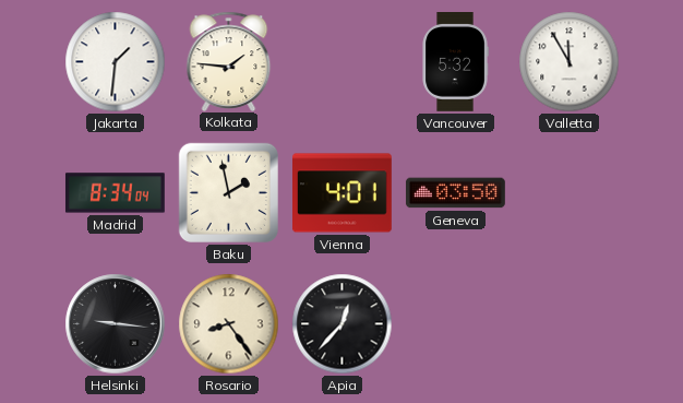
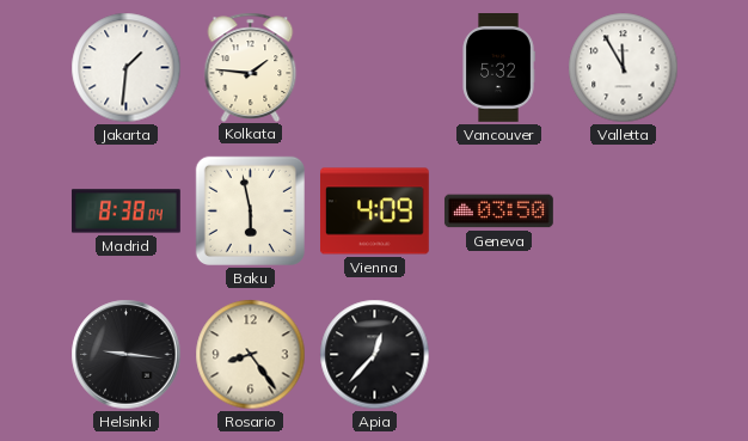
Madrid: 8:34 -> 8:38 (125, 212)
Baku: 1:58 -> 5:58 (250, 210)
Vienna: 4:01 -> 4:09 (375, 212)
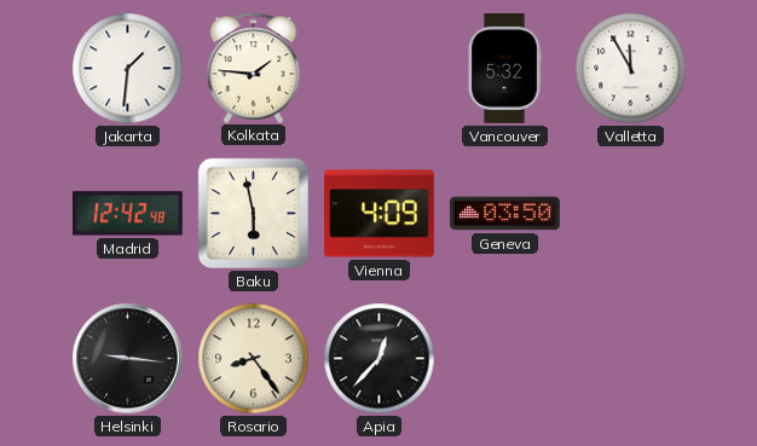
Madrid: 8:38 -> 12:42 (127, 214)
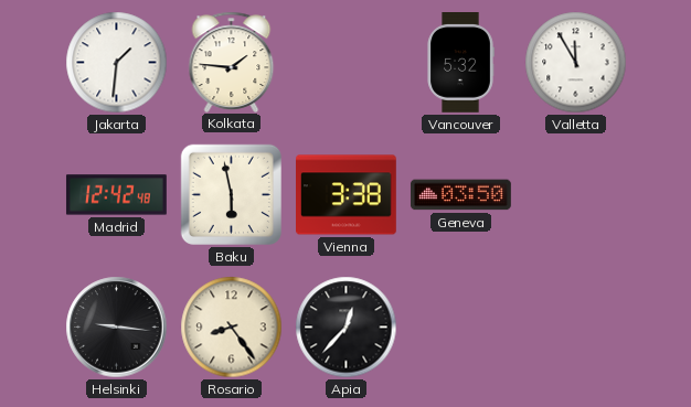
Vienna: 4:09 -> 3:38 (347, 195)
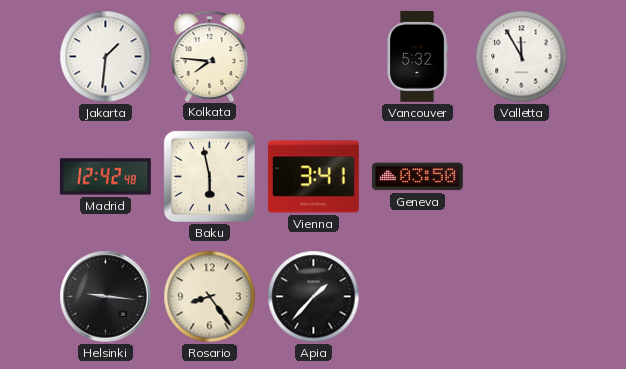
Kolkata: 1:46 -> 7:46 (210, 56)
Vienna: 3:38 -> 3:41 (314, 177)
Apia: 12:37 -> 1:37 (314, 297)
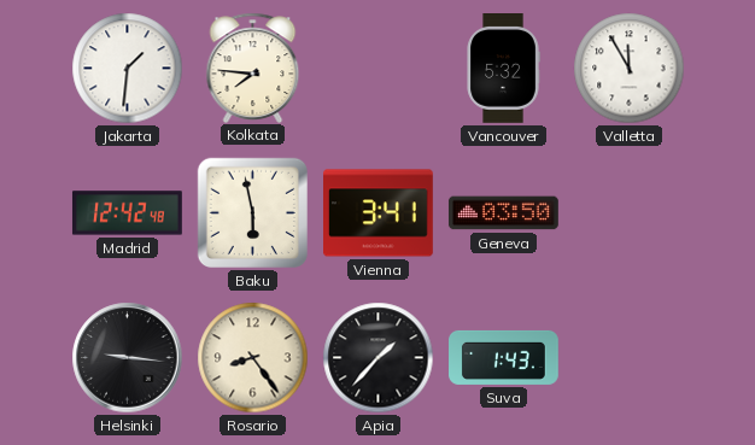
Suva: none -> 1:43 (504, 357)
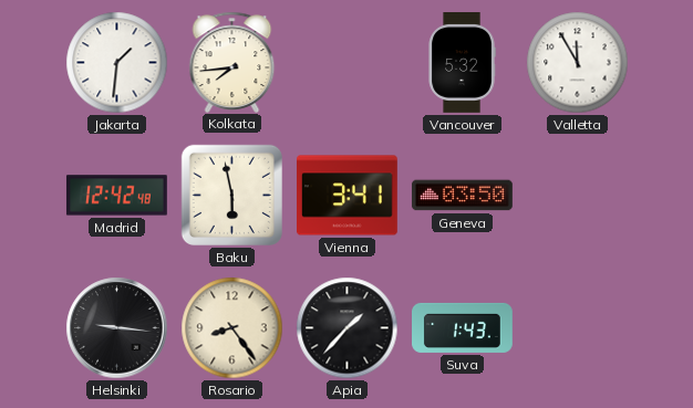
Kolkata: 7:46 -> 7:44 (232, 62)
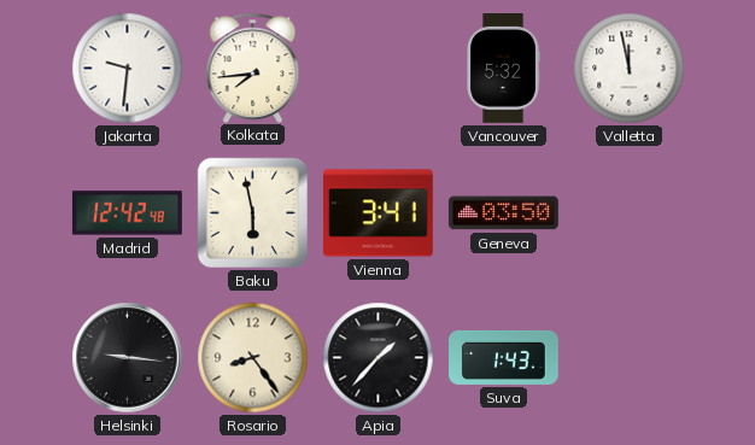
Jakarta: 1:31 -> 9:31 (128, 69)
Valletta: 11:55 -> 11:58 (630, 69)
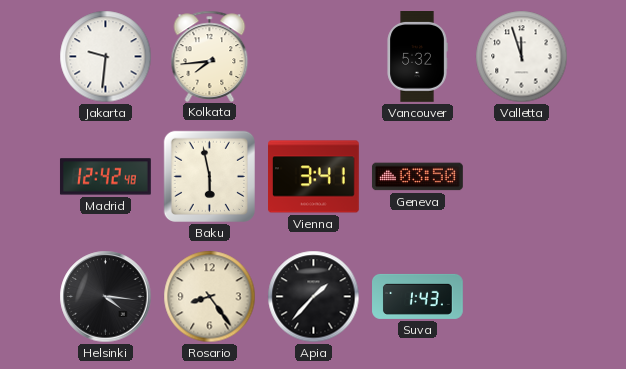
Valletta: 11:58 -> 11:57 (522, 57)
Helsinki: 9:16 -> 4:16 (106, 297)
